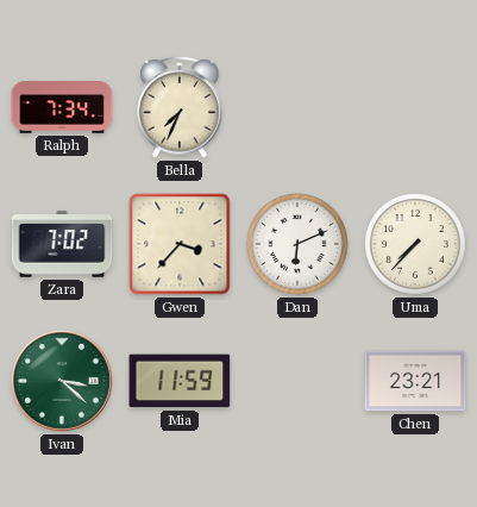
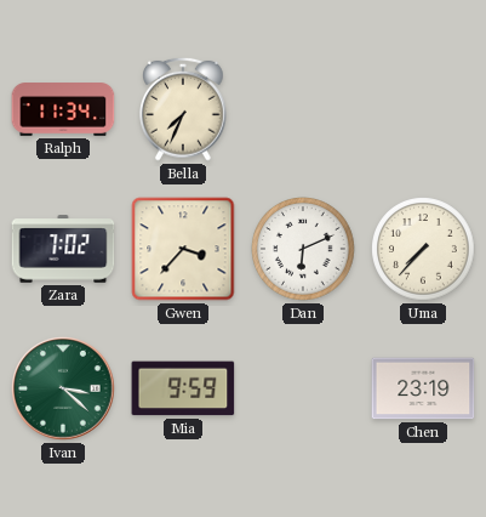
Ralph: 7:34 -> 11:34 (63, 109)
Mia: 11:59 -> 9:59 (183, 388)
Chen: 23:21 -> 23:19 (423, 388)
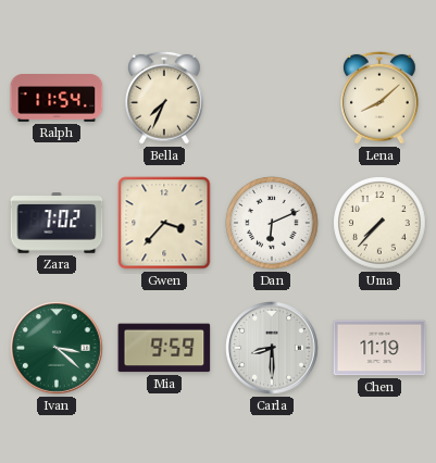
Ralph: 11:34 -> 11:54 (57, 98)
Lena: none -> 8:08 (381, 98)
Carla: none -> 8:30 (272, 348)
Chen: 23:19 -> 11:19 (379, 348)
